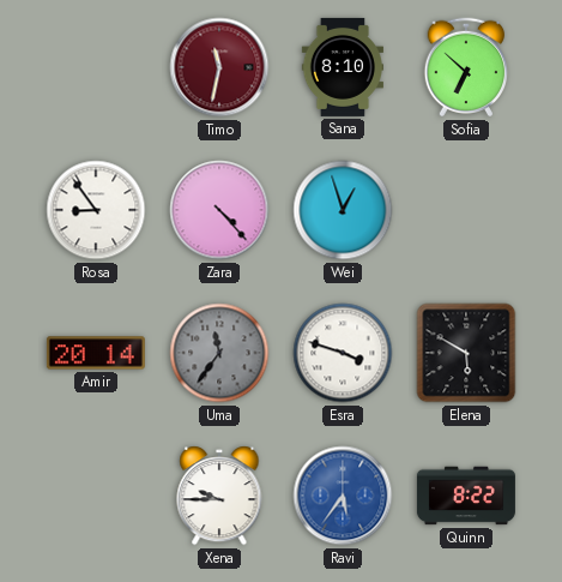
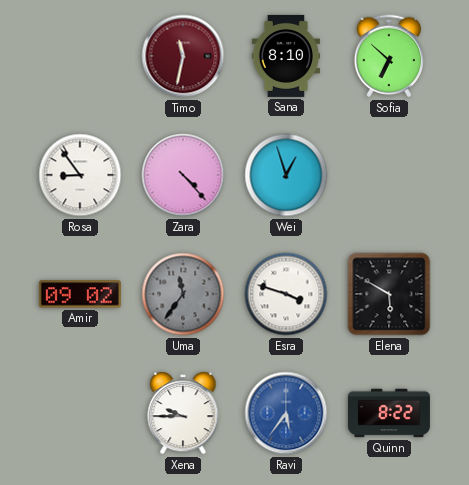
Amir: 20:14 -> 09:02 (80, 294)
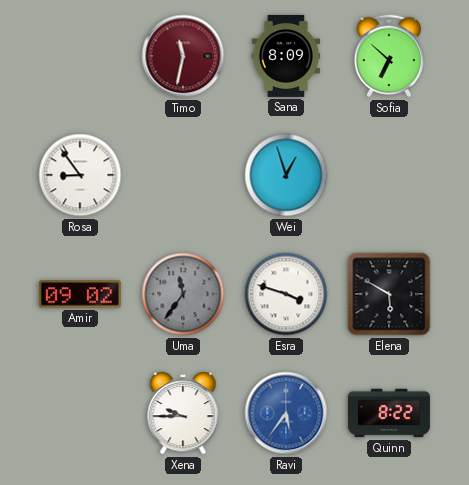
Sana: 8:10 -> 8:09 (285, 56)
Zara: 4:23 -> none (183, 175)
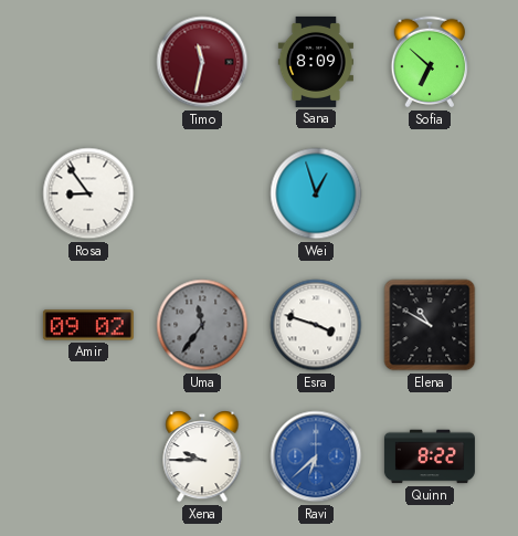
Elena: 5:50 -> 10:50 (430, 325)
Ravi: 5:36 -> 6:38 (316, 456)
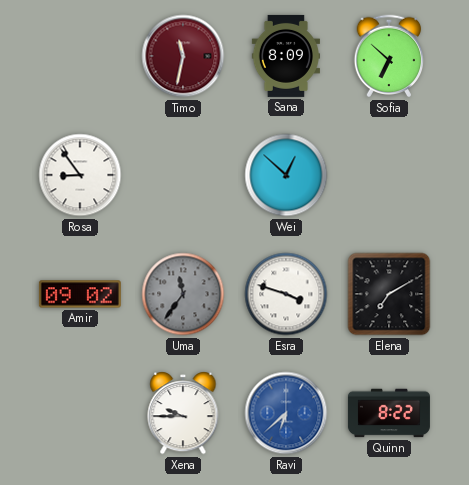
Wei: 12:57 -> 12:52 (286, 175)
Elena: 10:50 -> 7:10 (389, 294)
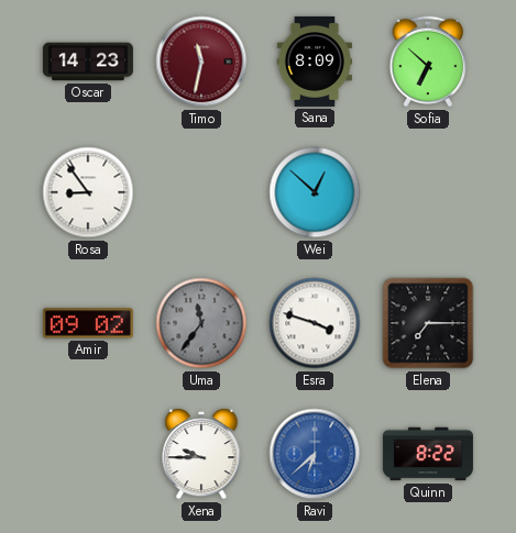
Oscar: none -> 14:23 (88, 62)
Elena: 7:10 -> 7:15 (428, 323)
